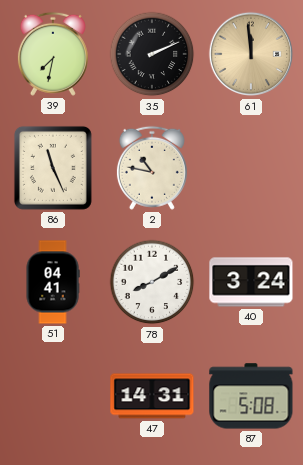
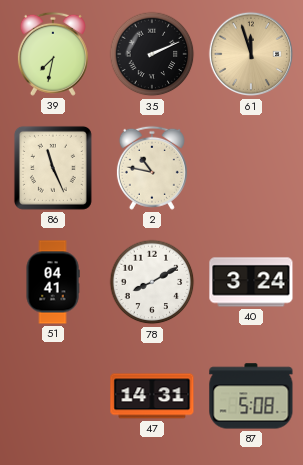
61: 11:59 -> 11:57 (251, 54)
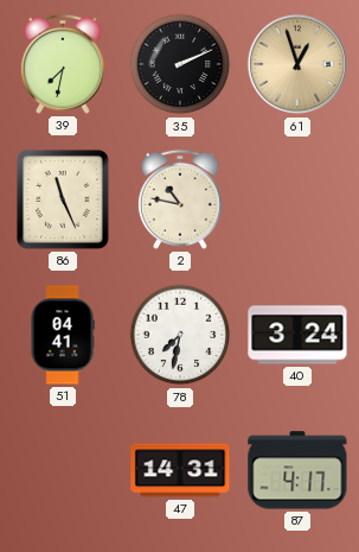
61: 11:57 -> 12:57 (297, 64)
78: 8:10 -> 7:32 (180, 335)
87: 5:08 -> 4:17 (297, 470)
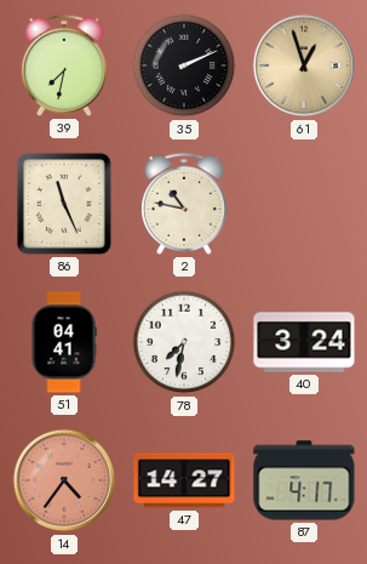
14: none -> 4:36 (64, 480)
47: 14:31 -> 14:27 (184, 480)
